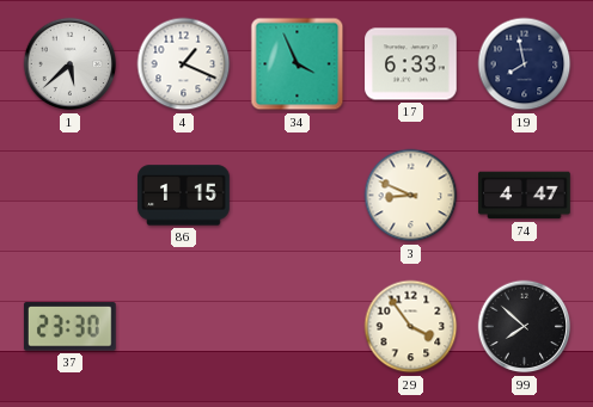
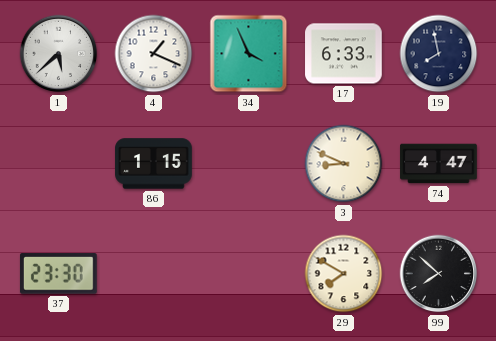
29: 3:54 -> 7:50 (344, 274)
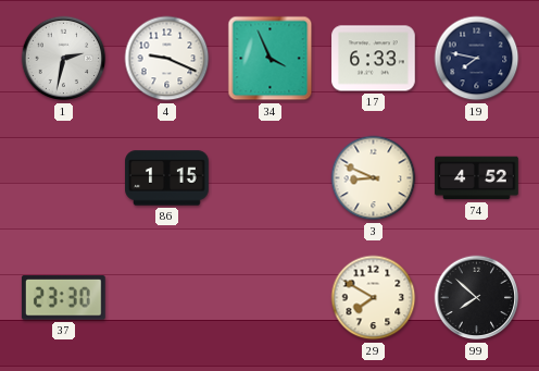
1: 5:38 -> 2:32 (64, 59)
4: 1:19 -> 9:19 (167, 59)
19: 7:58 -> 7:47 (477, 59)
74: 4:47 -> 4:52 (477, 178)
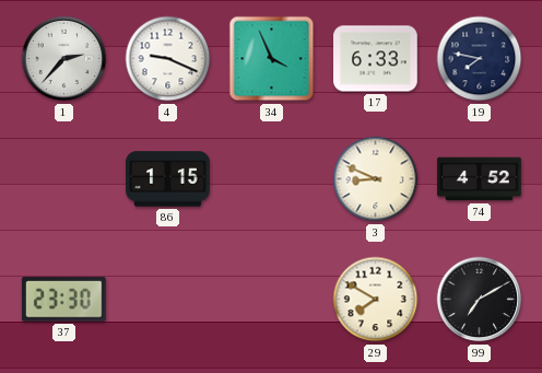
1: 2:32 -> 2:37 (64, 59)
99: 7:52 -> 7:10 (480, 300)
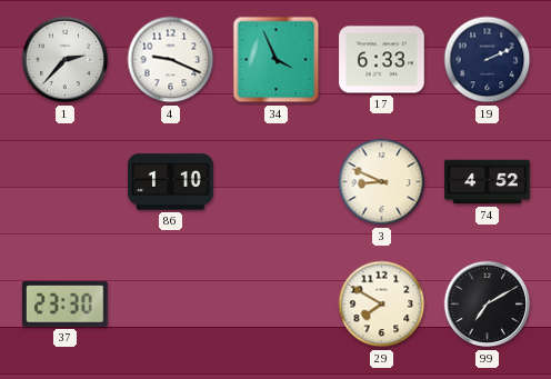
19: 7:47 -> 2:11 (488, 60)
86: 1:15 -> 1:10 (171, 182)
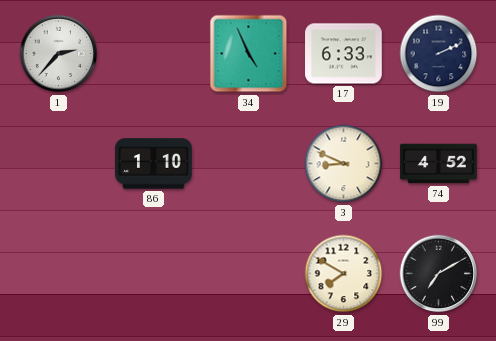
4: 9:19 -> none (171, 60)
34: 3:56 -> 4:56 (249, 54)
37: 23:30 -> none (64, 305)
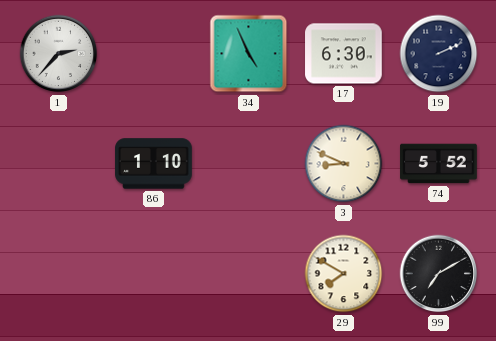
17: 6:33 -> 6:30 (344, 54)
74: 4:52 -> 5:52 (439, 164)
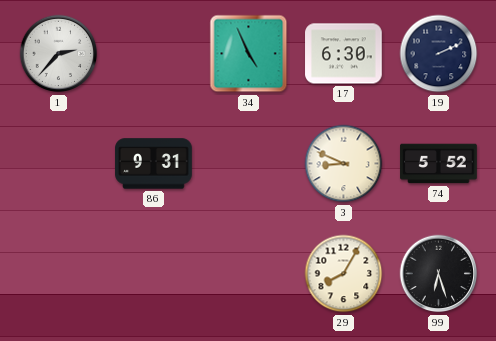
86: 1:10 -> 9:31 (154, 164)
29: 7:50 -> 8:05 (344, 274)
99: 7:10 -> 6:27 (439, 274)
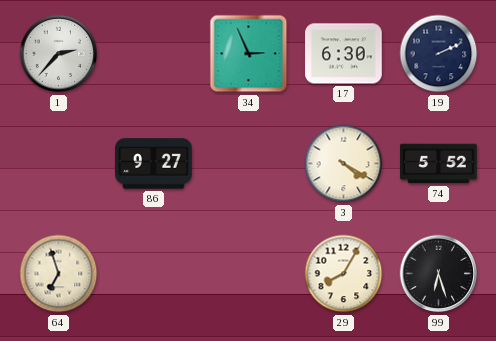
34: 4:56 -> 2:56 (249, 54)
86: 9:31 -> 9:27 (154, 164)
3: 8:49 -> 4:20 (344, 164)
64: none -> 6:57 (59, 274)
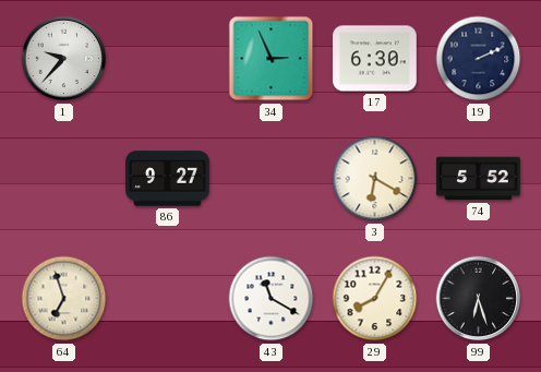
1: 2:37 -> 9:37 (64, 59)
3: 4:20 -> 6:20 (375, 179)
43: none -> 11:20 (272, 299)
